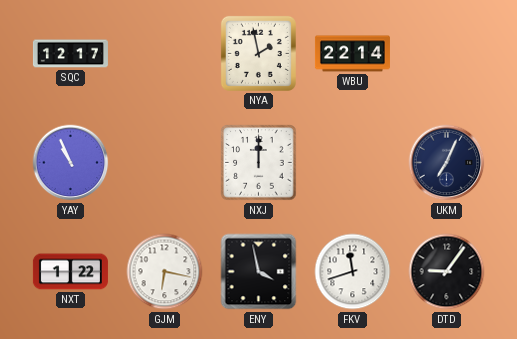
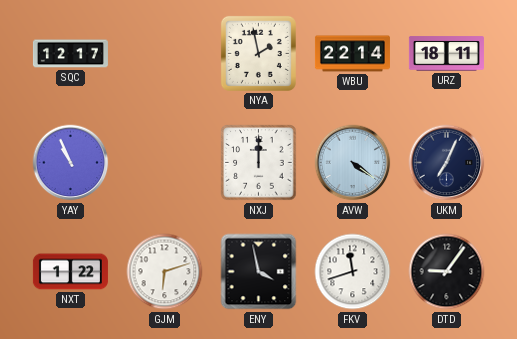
URZ: none -> 18:11 (446, 54)
AVW: none -> 4:21 (353, 163)
GJM: 6:17 -> 6:12 (165, 272)
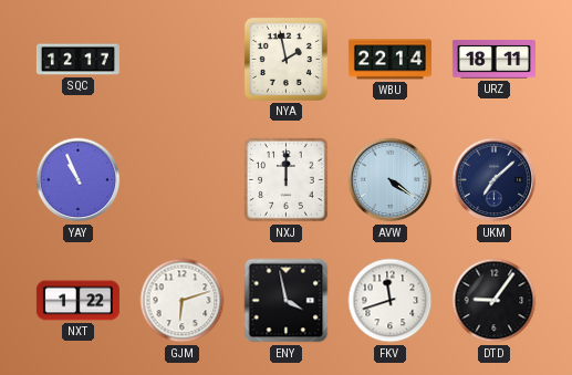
UKM: 7:04 -> 7:08 (495, 180)
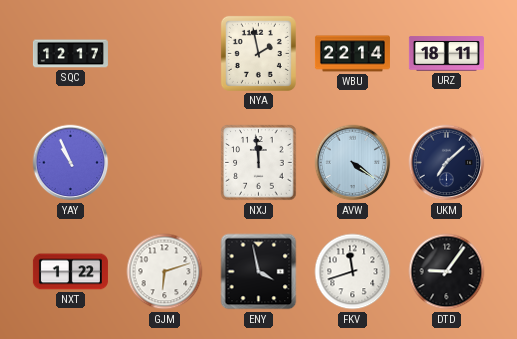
NXJ: 12:00 -> 11:59 (259, 163)
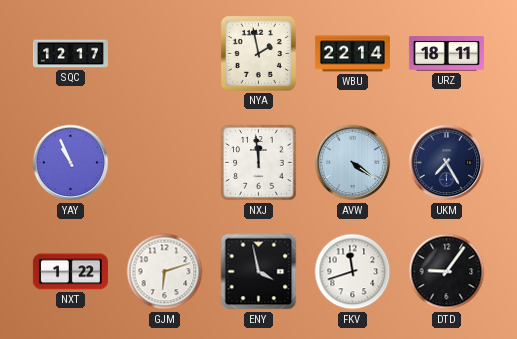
UKM: 7:08 -> 7:25 (447, 163)
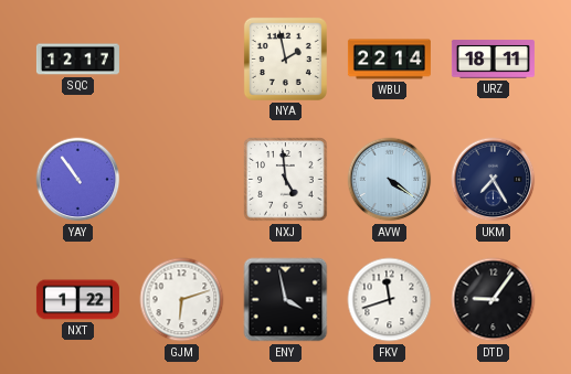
YAY: 10:56 -> 10:54 (78, 180)
NXJ: 11:59 -> 4:59 (286, 180)
